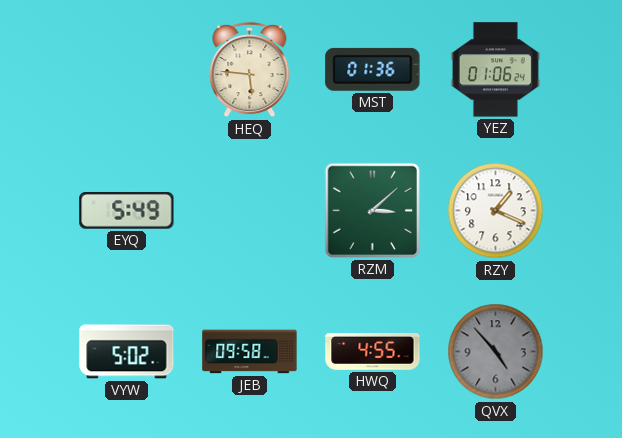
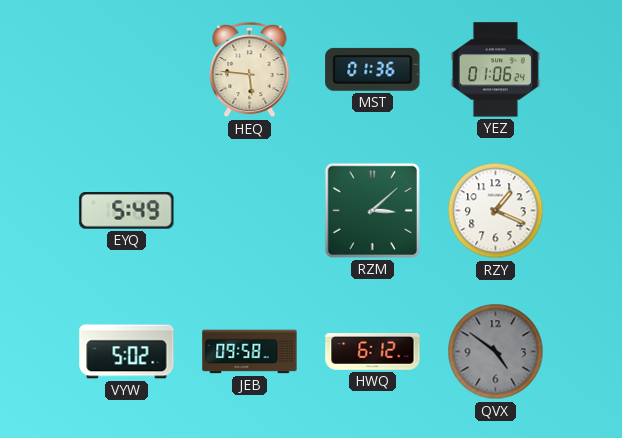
HWQ: 4:55 -> 6:12 (373, 352)
QVX: 4:53 -> 4:51 (496, 352)
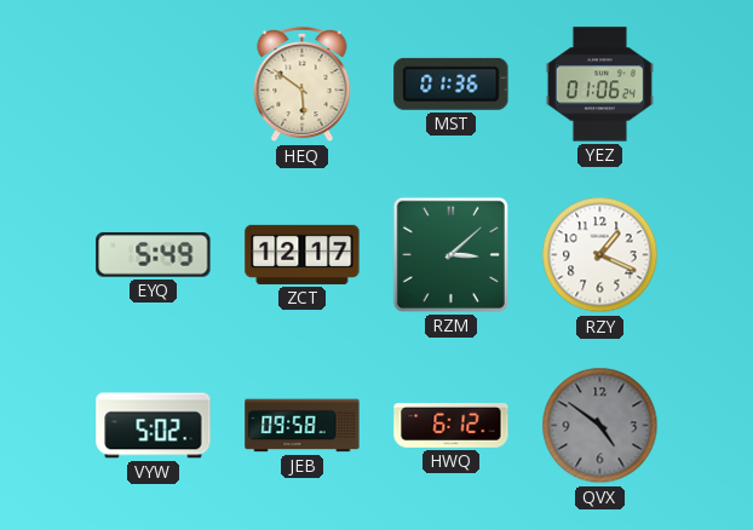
HEQ: 5:46 -> 5:51 (303, 85)
ZCT: none -> 12:17 (303, 254)
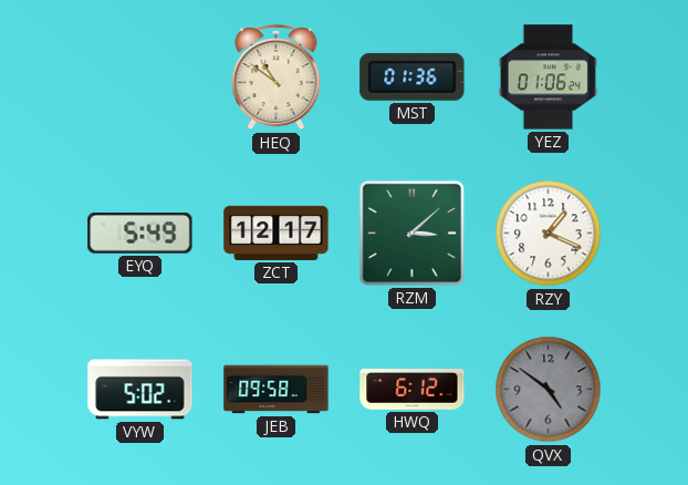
HEQ: 5:51 -> 10:51 (277, 78)
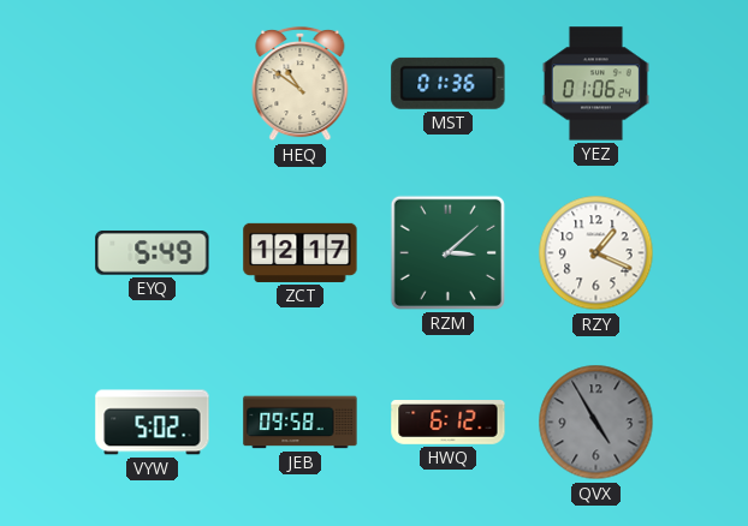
QVX: 4:51 -> 4:55 (596, 423)
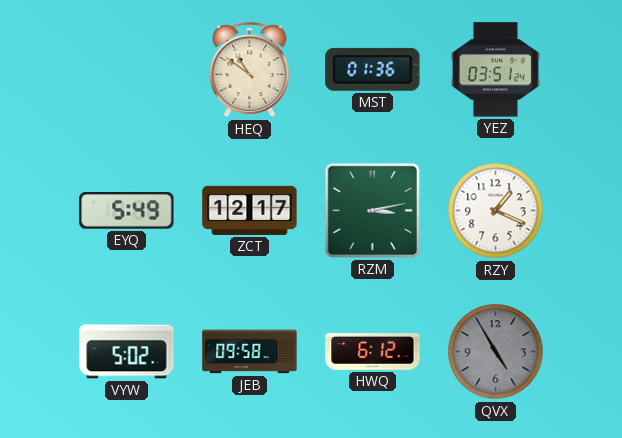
YEZ: 01:06 -> 03:51 (495, 70)
RZM: 3:08 -> 3:13 (372, 210)
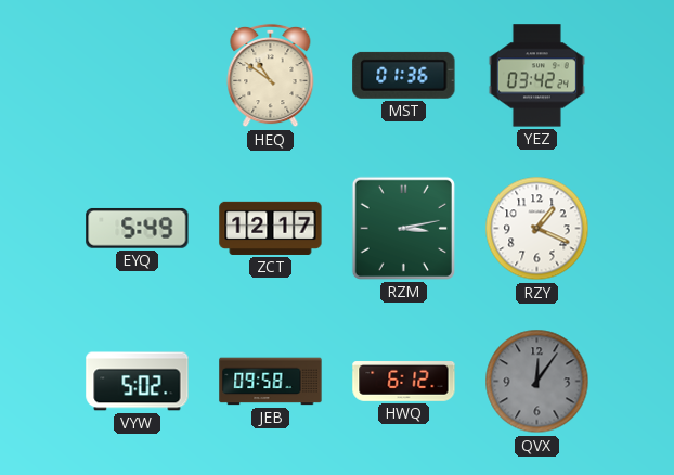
YEZ: 03:51 -> 03:42 (536, 76)
QVX: 4:55 -> 12:06 (537, 382)
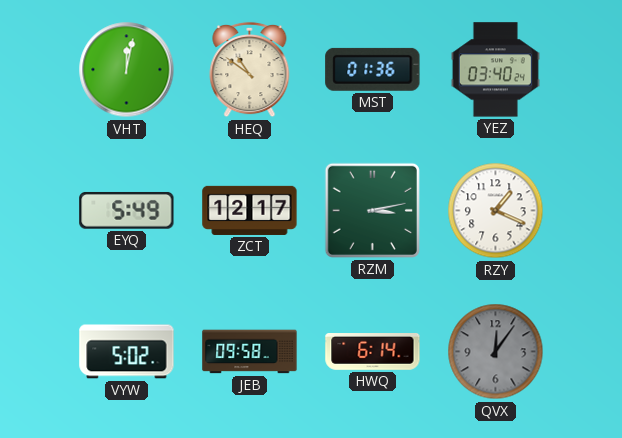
VHT: none -> 12:02 (127, 70)
YEZ: 03:42 -> 03:40 (495, 70)
HWQ: 6:12 -> 6:14 (373, 352)
